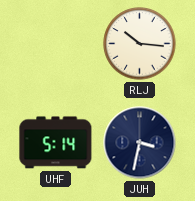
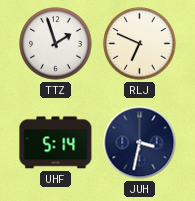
TTZ: none -> 1:57 (56, 44)
RLJ: 10:16 -> 6:49 (140, 44)
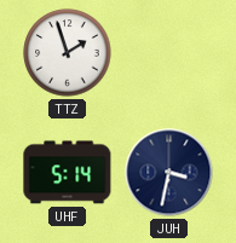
RLJ: 6:49 -> none (140, 44)
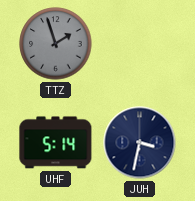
TTZ dial: white -> grey (56, 44)
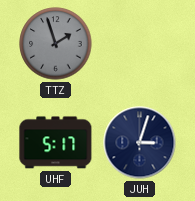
UHF: 5:14 -> 5:17 (56, 143)
JUH: 3:32 -> 3:03 (140, 143)
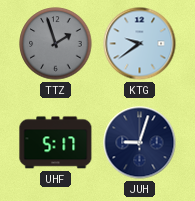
KTG: none -> 9:39 (140, 44)
JUH: 3:03 -> 9:03 (140, 143)
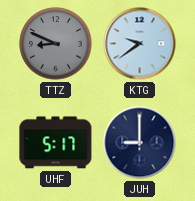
TTZ: 1:57 -> 8:49 (56, 44)
JUH: 9:03 -> 9:00 (140, 143)
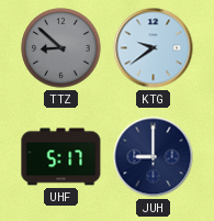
TTZ: 8:49 -> 8:52 (61, 48)
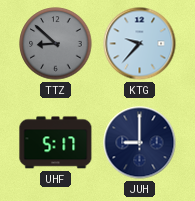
KTG: 9:39 -> 9:37 (140, 44)
